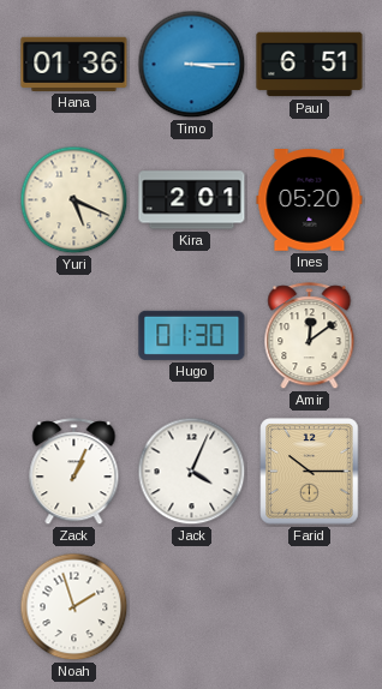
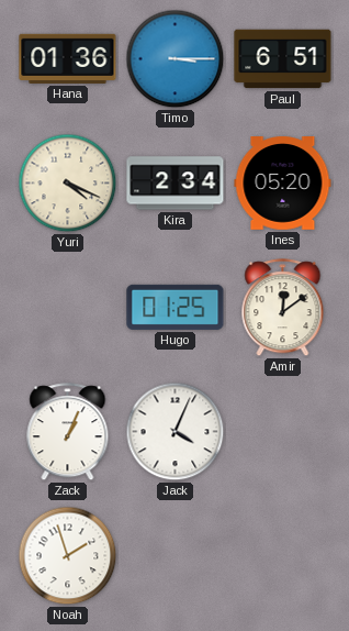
Yuri: 5:19 -> 4:19 (68, 184)
Kira: 2:01 -> 2:34 (176, 184)
Hugo: 01:30 -> 01:25 (176, 307)
Farid: 10:15 -> none (310, 472)
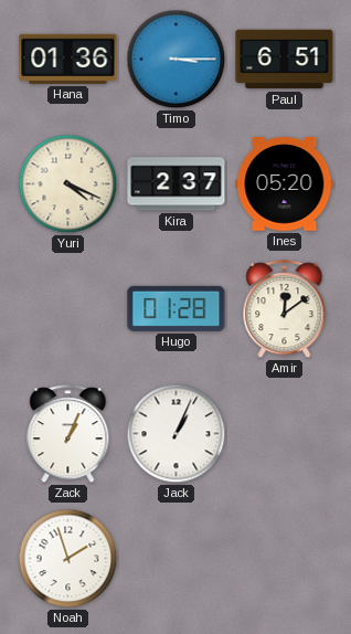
Kira: 2:34 -> 2:37 (177, 184)
Hugo: 01:25 -> 01:28 (177, 308)
Jack: 4:04 -> 1:04 (177, 434)
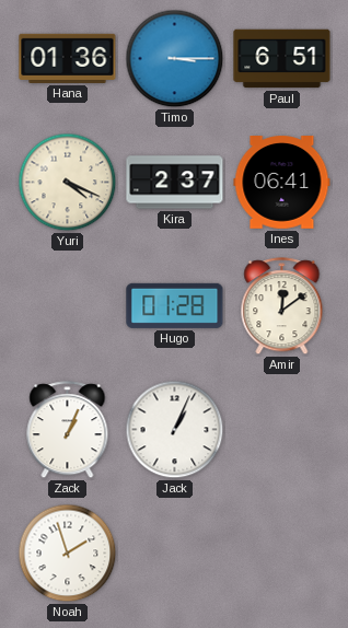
Ines: 05:20 -> 06:41 (282, 183)
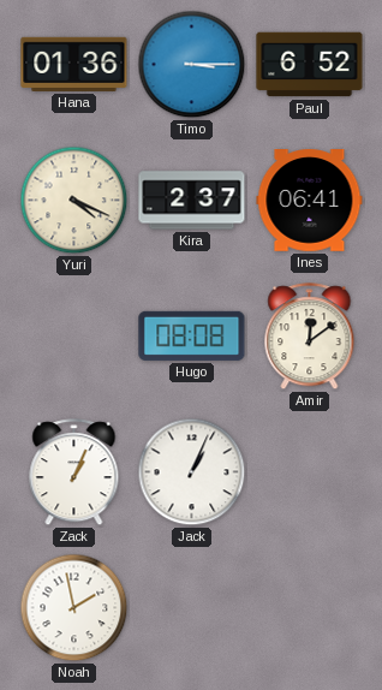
Paul: 6:51 -> 6:52 (310, 65)
Hugo: 01:28 -> 08:08 (192, 335)
Noah: 1:57 -> 1:58 (74, 608)
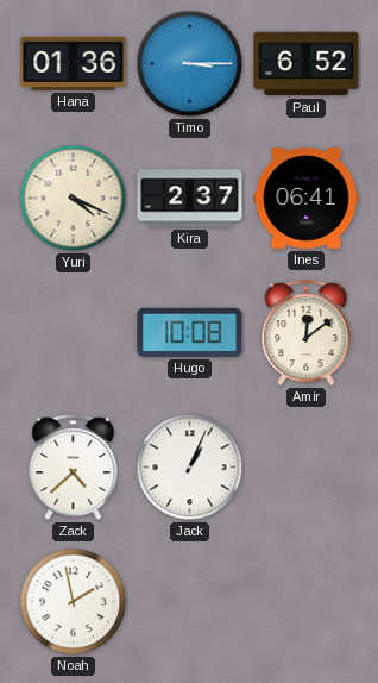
Hugo: 08:08 -> 10:08 (190, 332)
Zack: 1:04 -> 4:38 (74, 468)
